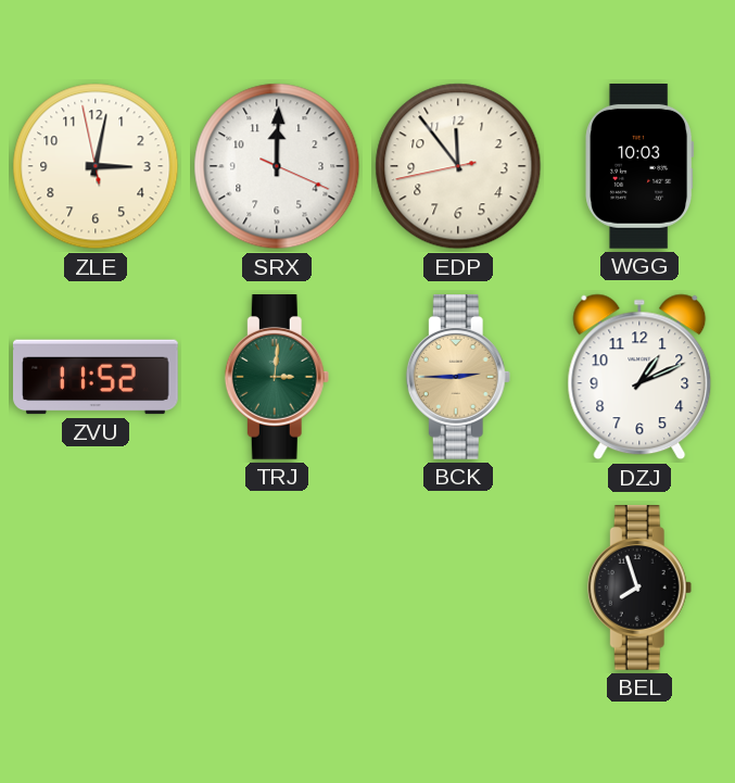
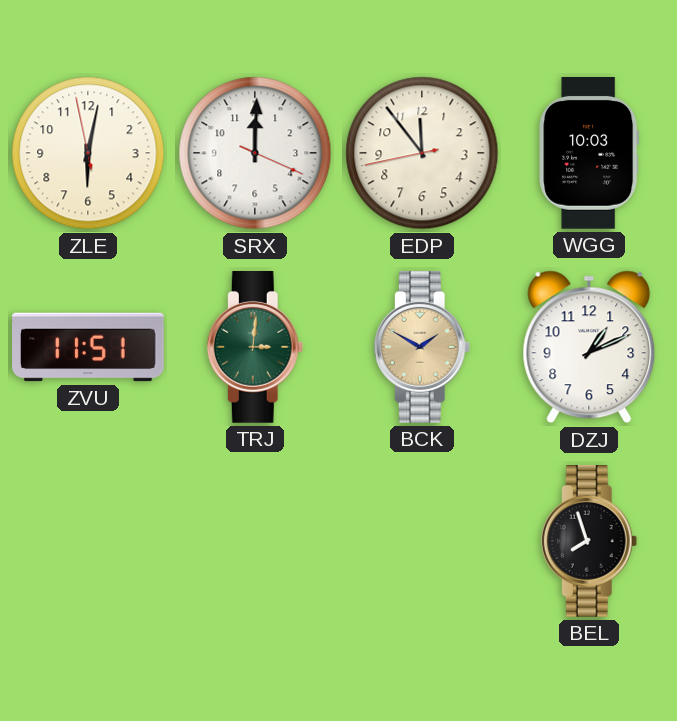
ZLE: 3:01 -> 6:01 (88, 153)
ZVU: 11:52 -> 11:51 (89, 347)
BCK: 2:45 -> 1:50 (422, 348)
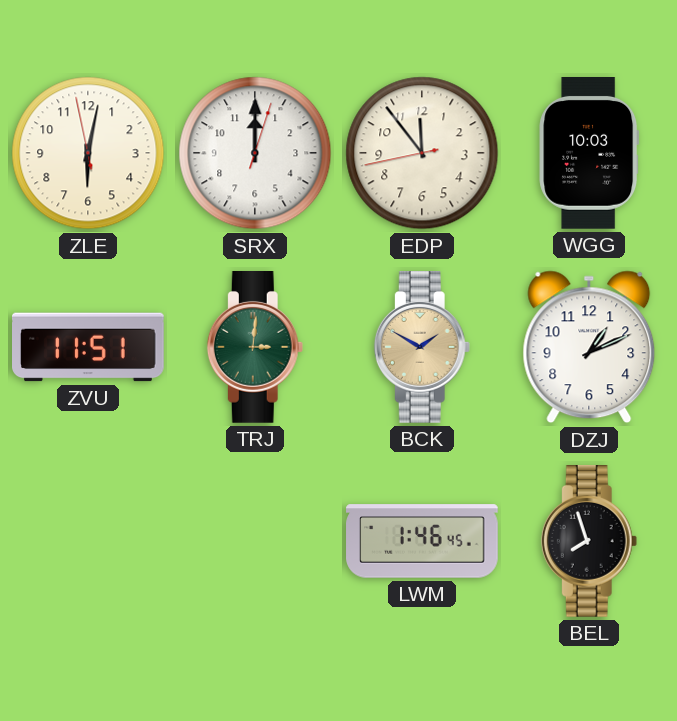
SRX: 12:00:19 -> 12:00:03 (255, 153)
LWM: none -> 1:46 (422, 541)
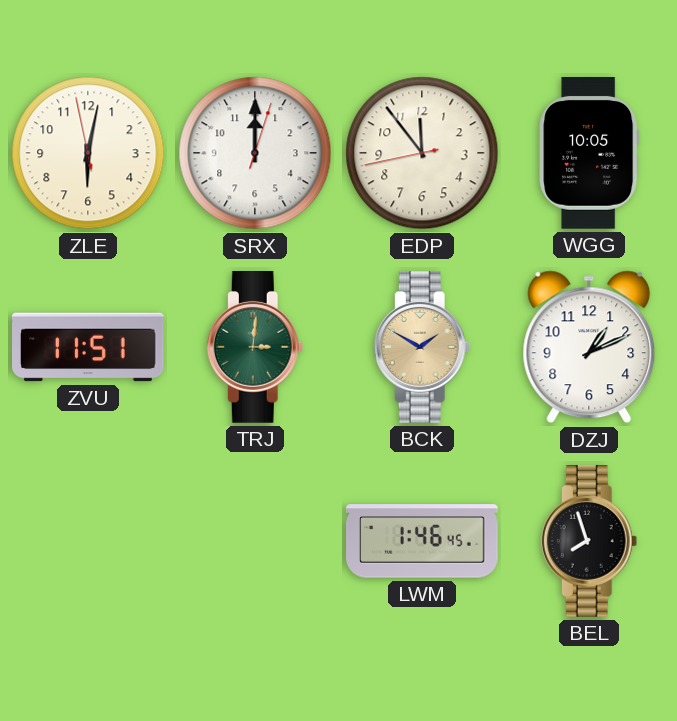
WGG: 10:03 -> 10:05 (589, 154)
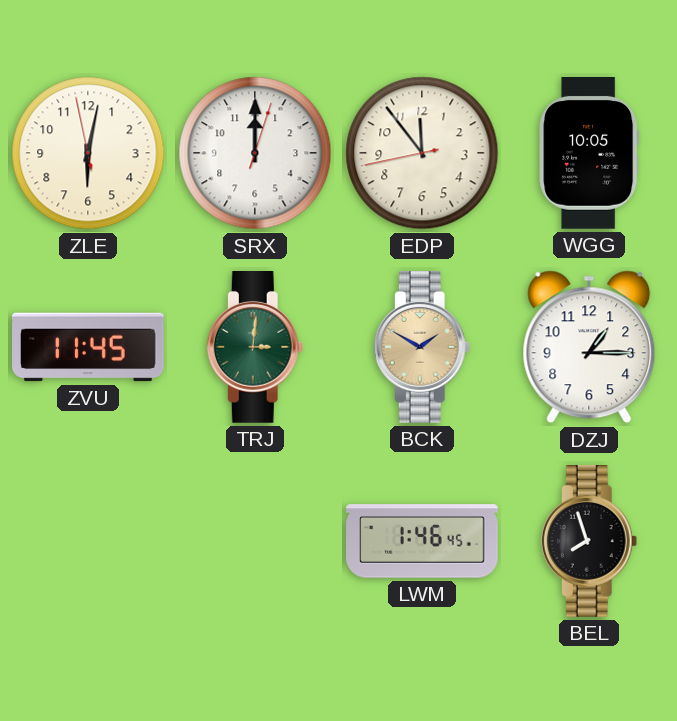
ZVU: 11:51 -> 11:45 (89, 347)
DZJ: 1:11 -> 1:15 (589, 347)
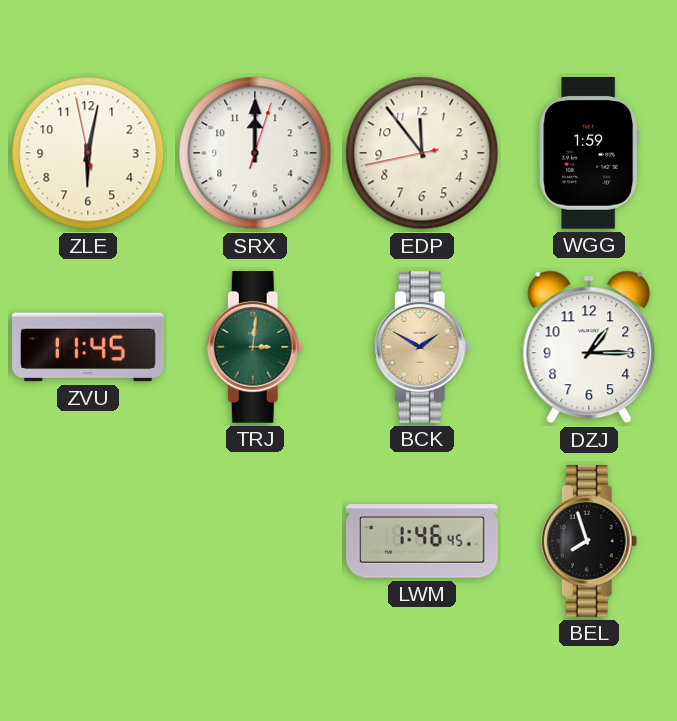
WGG: 10:05 -> 1:59 (589, 154)
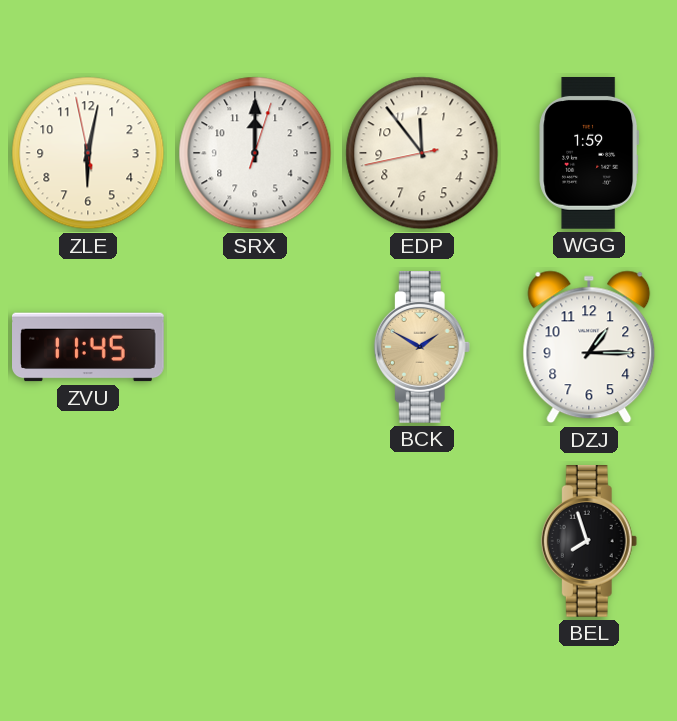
TRJ: 3:01 -> none (255, 348)
LWM: 1:46 -> none (422, 541)
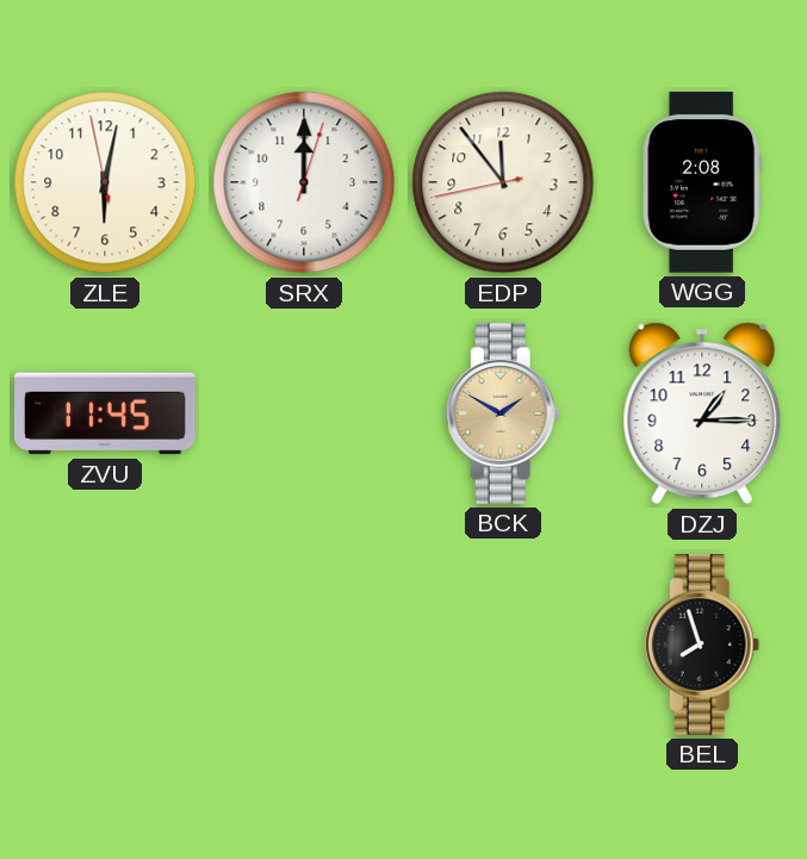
WGG: 1:59 -> 2:08 (702, 183)
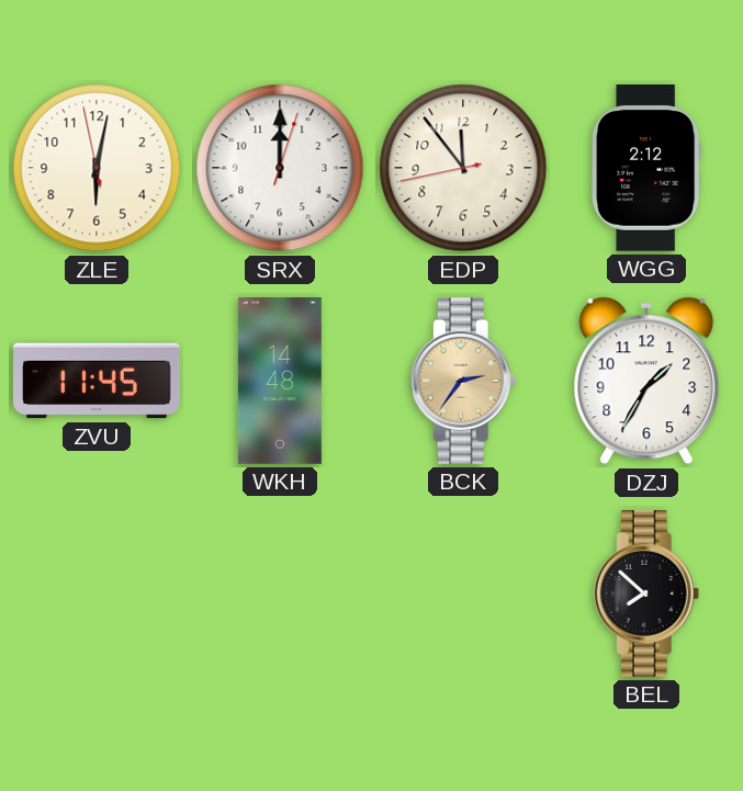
WGG: 2:08 -> 2:12 (646, 169)
WKH: none -> 14:48 (280, 381)
BCK: 1:50 -> 2:36 (463, 382)
DZJ: 1:15 -> 1:35 (646, 381)
BEL: 7:57 -> 7:52 (646, 595)
